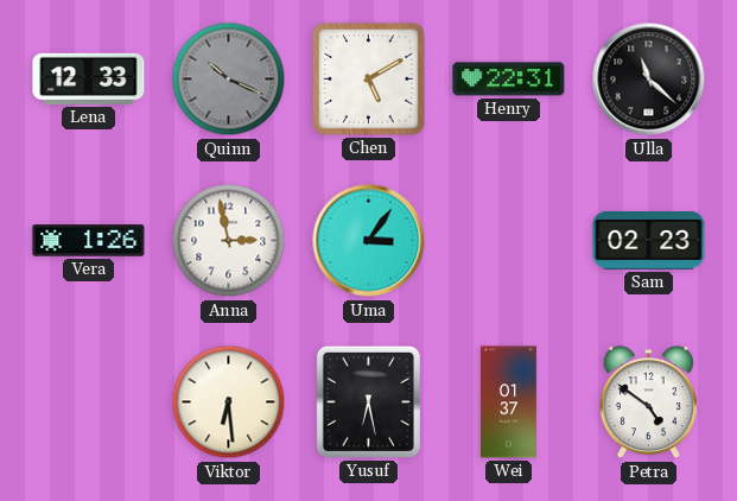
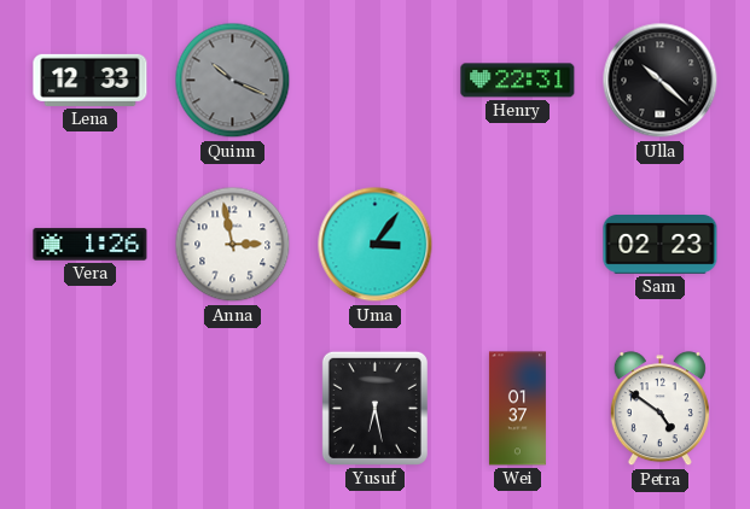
Chen: 5:10 -> none (369, 80)
Ulla: 11:22 -> 10:22 (661, 81)
Viktor: 6:29 -> none (229, 402)
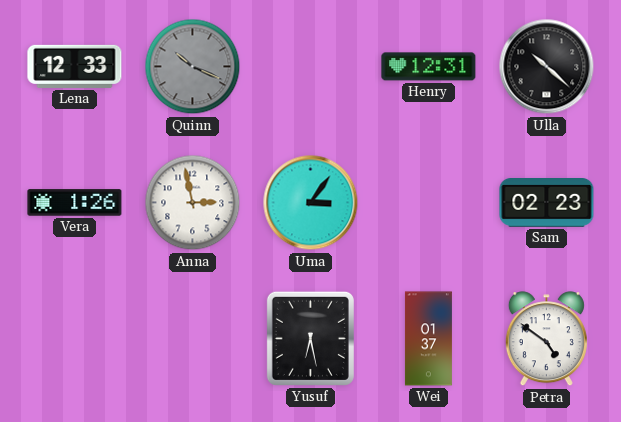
Henry: 22:31 -> 12:31 (429, 67)
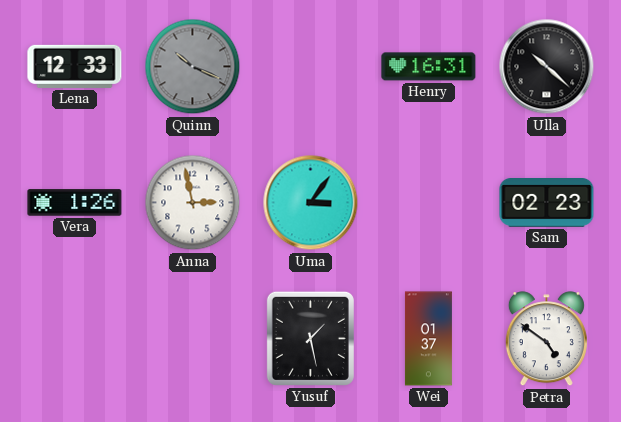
Henry: 12:31 -> 16:31 (429, 67)
Yusuf: 6:28 -> 1:28 (310, 338)
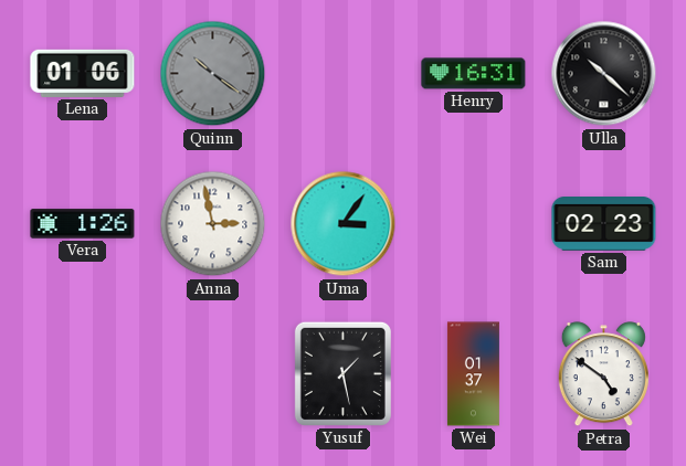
Lena: 12:33 -> 01:06 (83, 73)
Quinn: 10:19 -> 10:21 (213, 74)
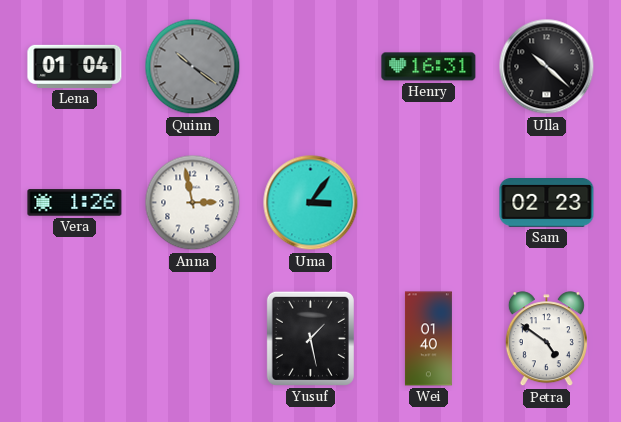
Lena: 01:06 -> 01:04 (75, 66)
Wei: 01:37 -> 01:40 (428, 339)
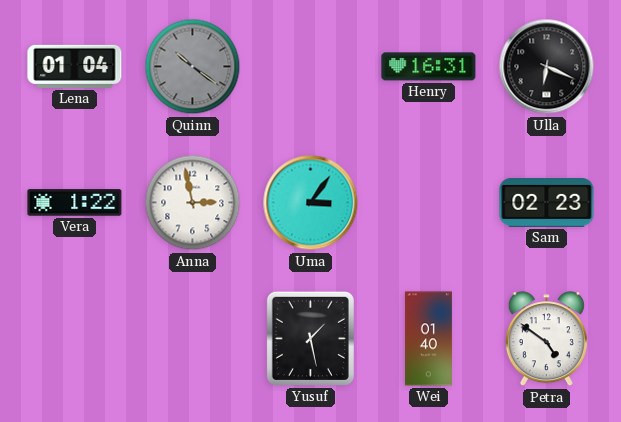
Ulla: 10:22 -> 6:19 (547, 67)
Vera: 1:26 -> 1:22 (75, 203)
